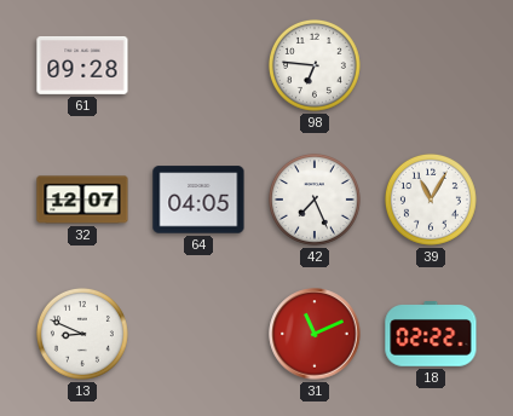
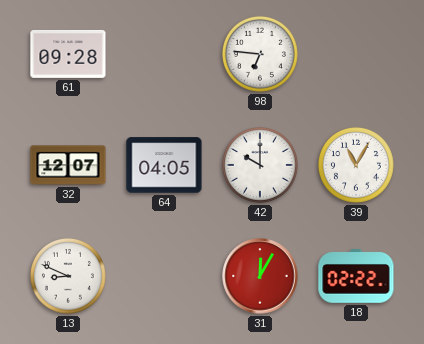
42: 7:26 -> 10:00 (260, 165)
31: 11:11 -> 12:05 (260, 276)
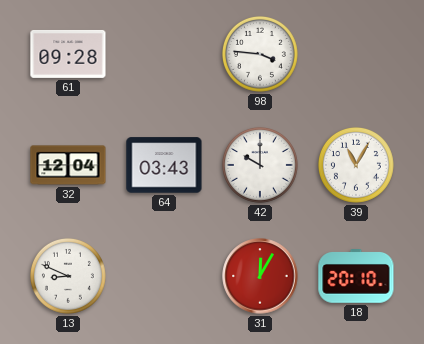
98: 6:46 -> 3:46 (260, 54)
32: 12:07 -> 12:04 (68, 165)
64: 04:05 -> 03:43 (164, 165)
18: 02:22 -> 20:10 (356, 276)
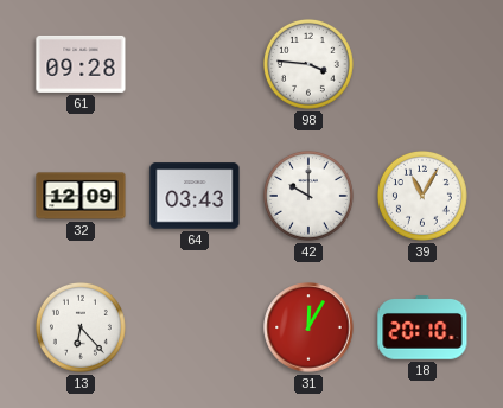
32: 12:04 -> 12:09 (81, 196)
13: 8:49 -> 6:23 (81, 327)
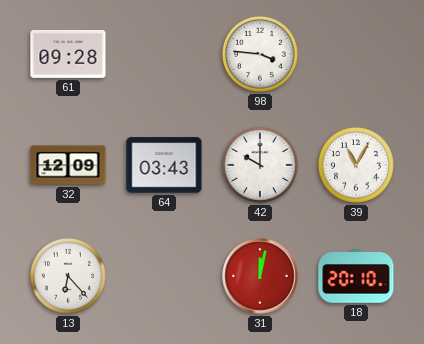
31: 12:05 -> 12:02 (260, 276)
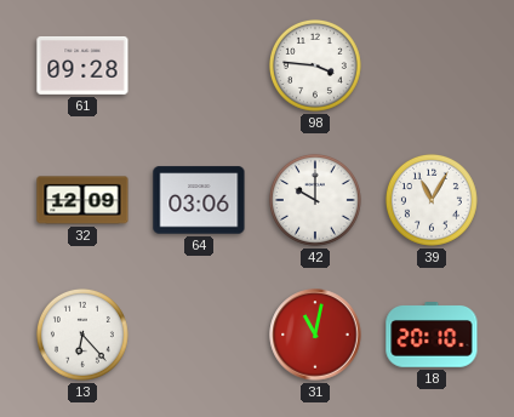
64: 03:43 -> 03:06 (199, 200)
31: 12:02 -> 11:02 (315, 335)
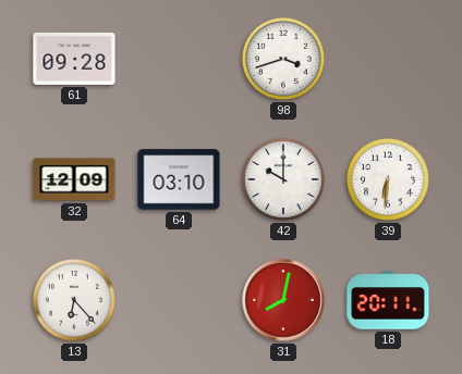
98: 3:46 -> 3:42 (283, 59)
64: 03:06 -> 03:10 (179, 179)
39: 11:05 -> 6:31 (388, 179)
31: 11:02 -> 8:02 (283, 300)
18: 20:10 -> 20:11 (388, 300)
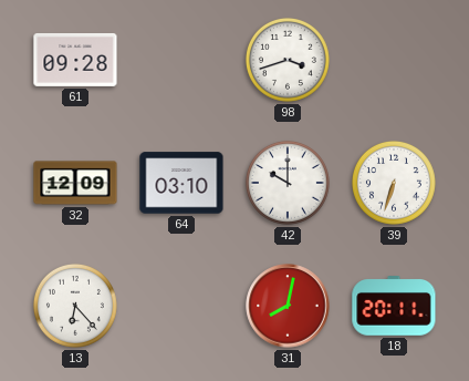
39: 6:31 -> 6:33 (394, 183)
